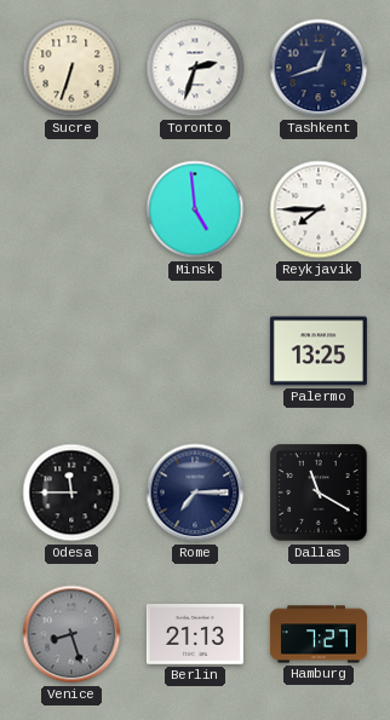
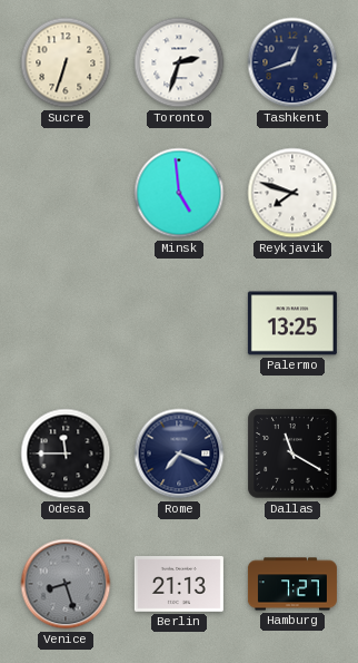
Reykjavik: 7:45 -> 7:48 (292, 193)
Rome: 7:15 -> 7:19 (179, 454)
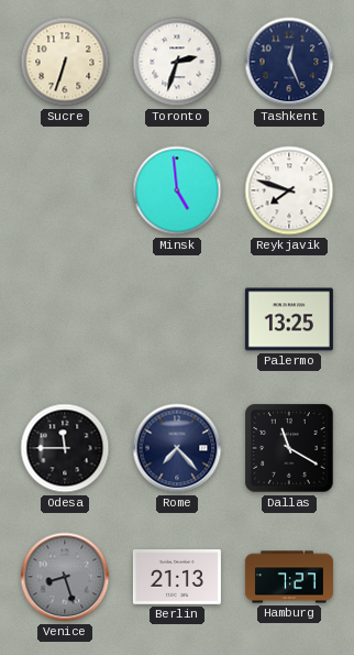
Tashkent: 12:42 -> 12:26 (289, 62)
Rome: 7:19 -> 7:23 (177, 448)
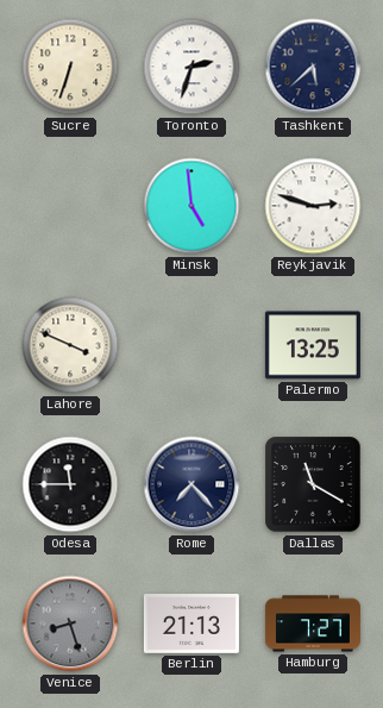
Tashkent: 12:26 -> 5:38 (313, 67)
Reykjavik: 7:48 -> 2:48 (313, 206)
Lahore: none -> 3:49 (70, 345)
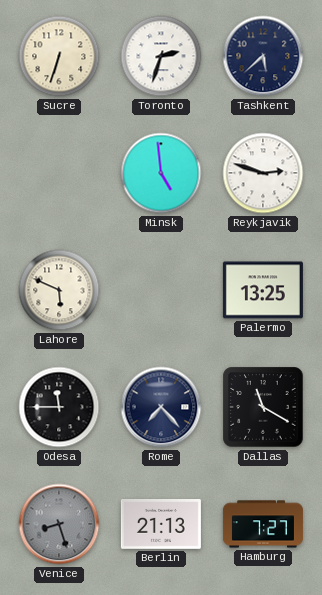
Lahore: 3:49 -> 5:49 (59, 290)
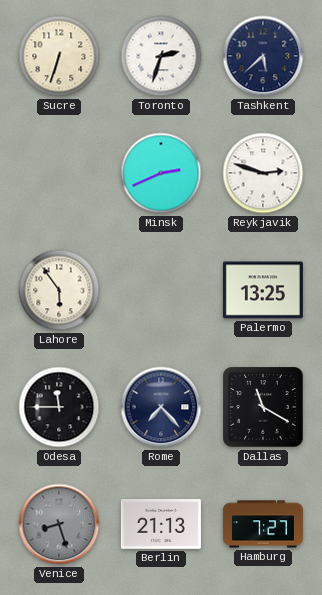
Minsk: 4:59 -> 2:41 (161, 173)
Lahore: 5:49 -> 5:54 (59, 290)
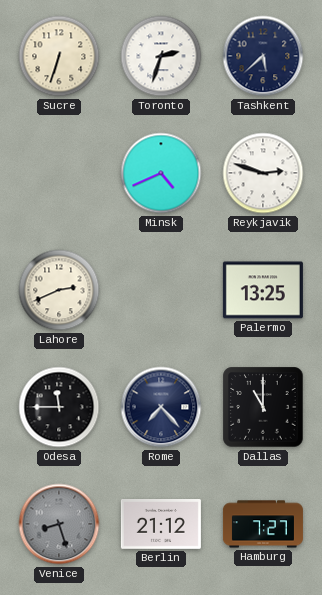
Minsk: 2:41 -> 4:41 (161, 173)
Lahore: 5:54 -> 2:41 (59, 290)
Dallas: 11:20 -> 11:00 (263, 407)
Berlin: 21:13 -> 21:12 (161, 525)
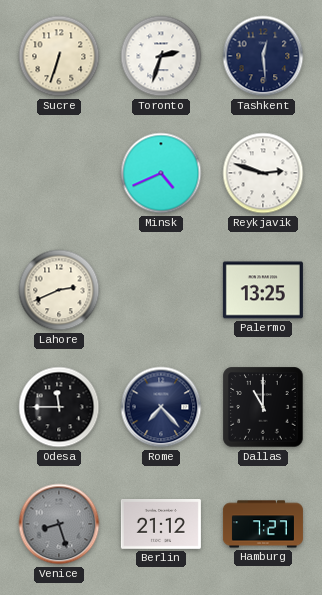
Tashkent: 5:38 -> 12:29 (263, 56)
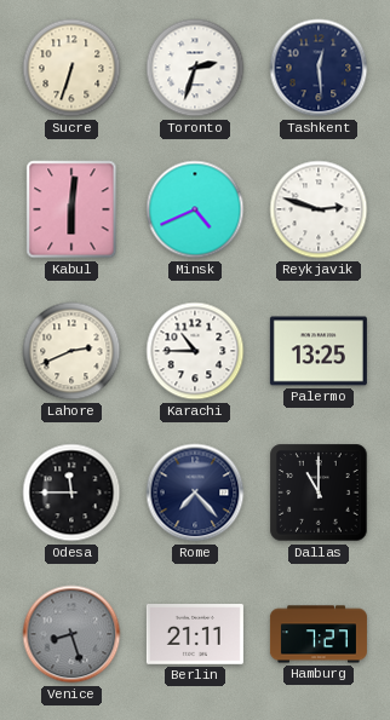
Kabul: none -> 6:01 (71, 209)
Karachi: none -> 10:45 (195, 351)
Berlin: 21:12 -> 21:11 (195, 635)
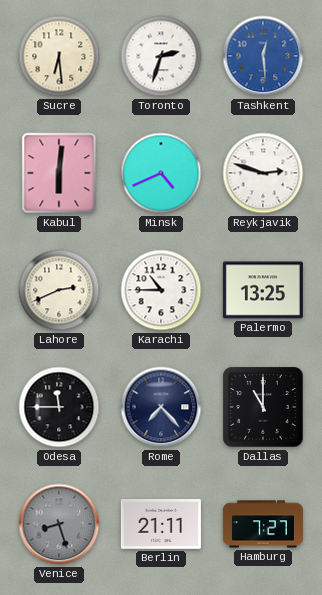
Sucre: 6:33 -> 6:29 (59, 56)
Tashkent dial: navy -> blue (263, 56)
